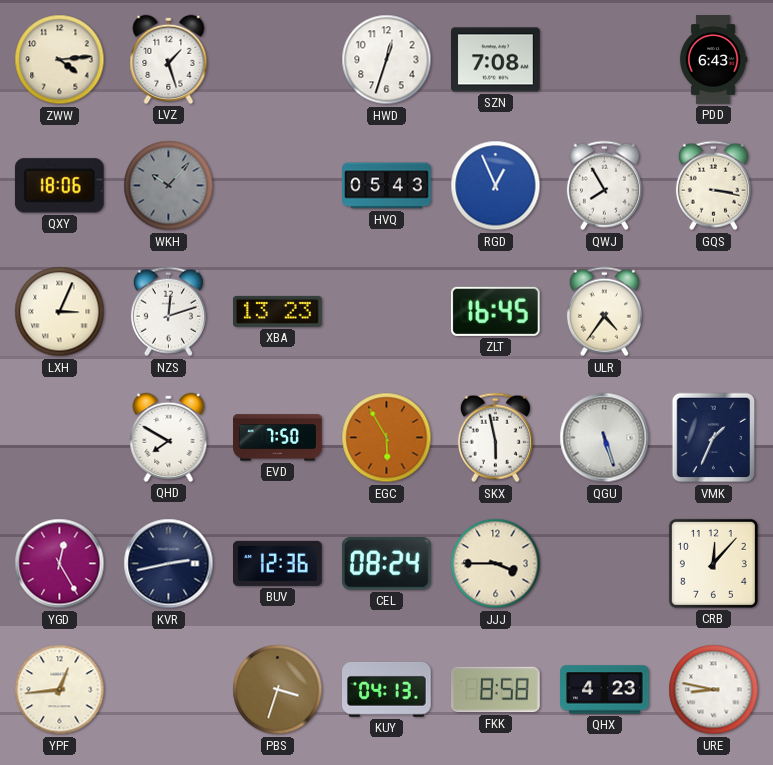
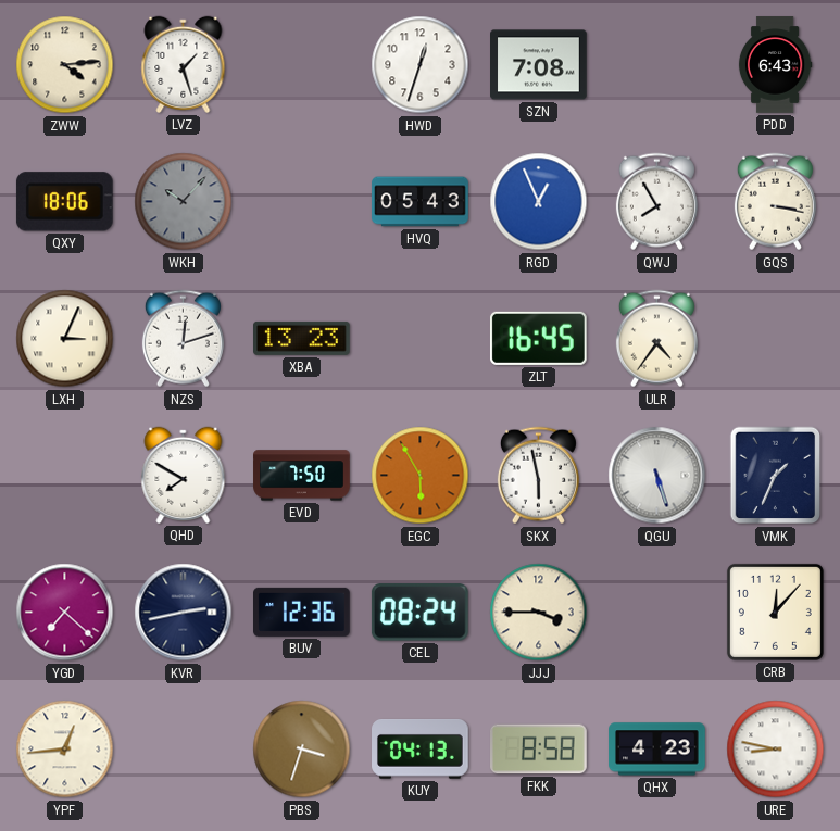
YGD: 12:25 -> 7:22 (65, 613)
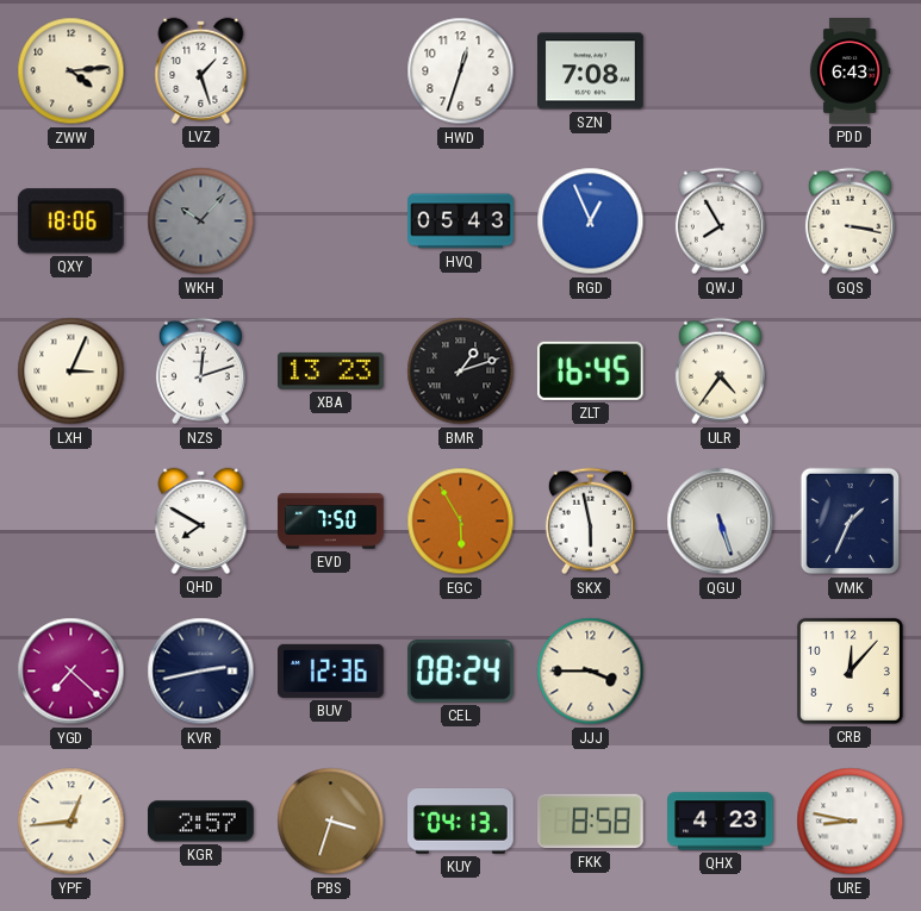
BMR: none -> 1:12 (461, 372)
KGR: none -> 2:57 (201, 822)
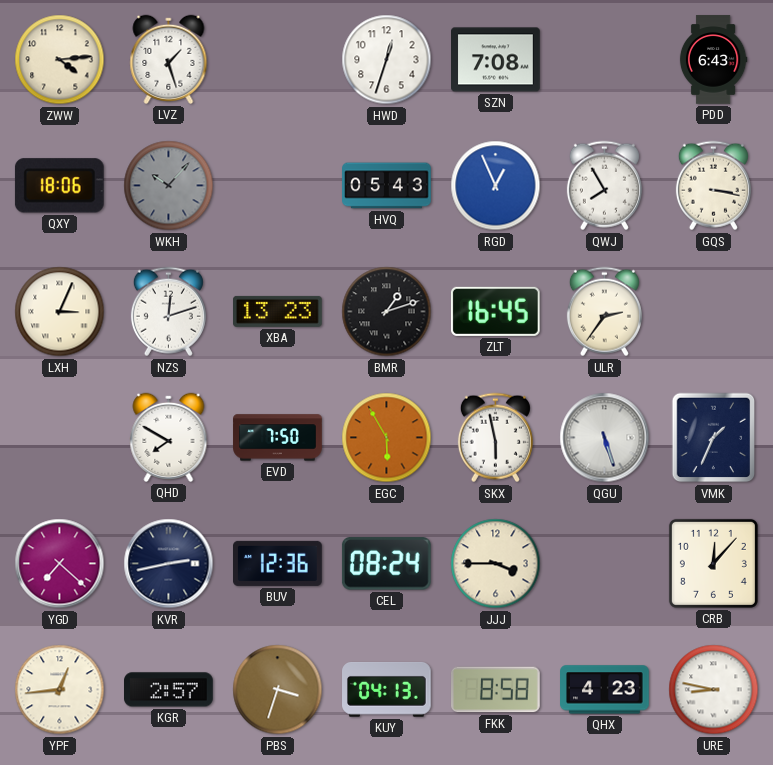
ULR: 4:36 -> 2:36 (604, 312)
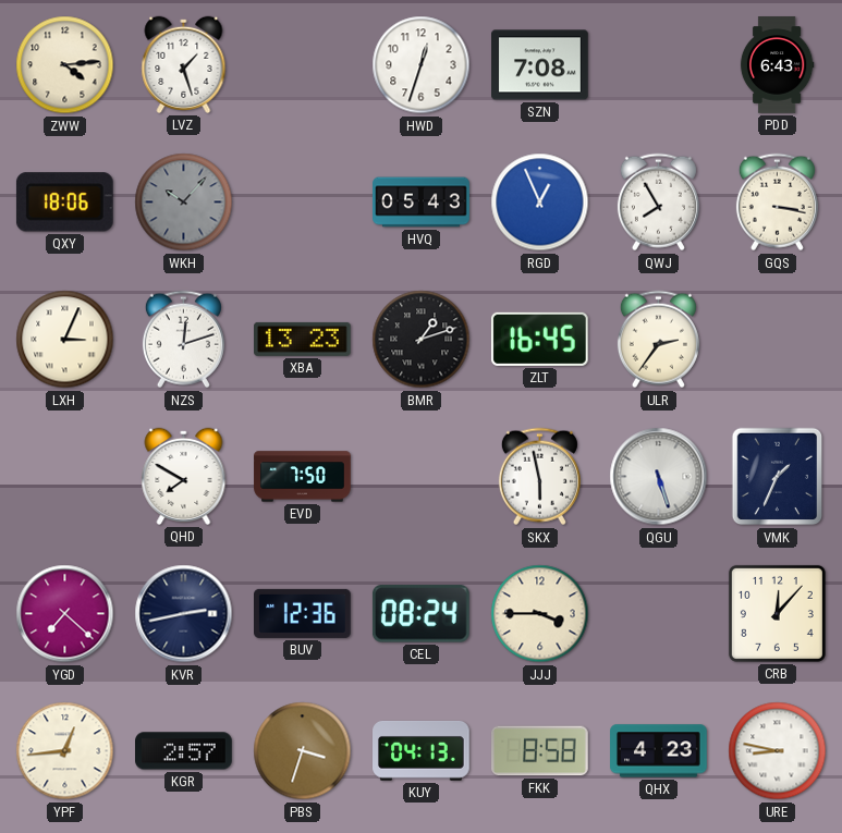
EGC: 5:55 -> none (387, 438)
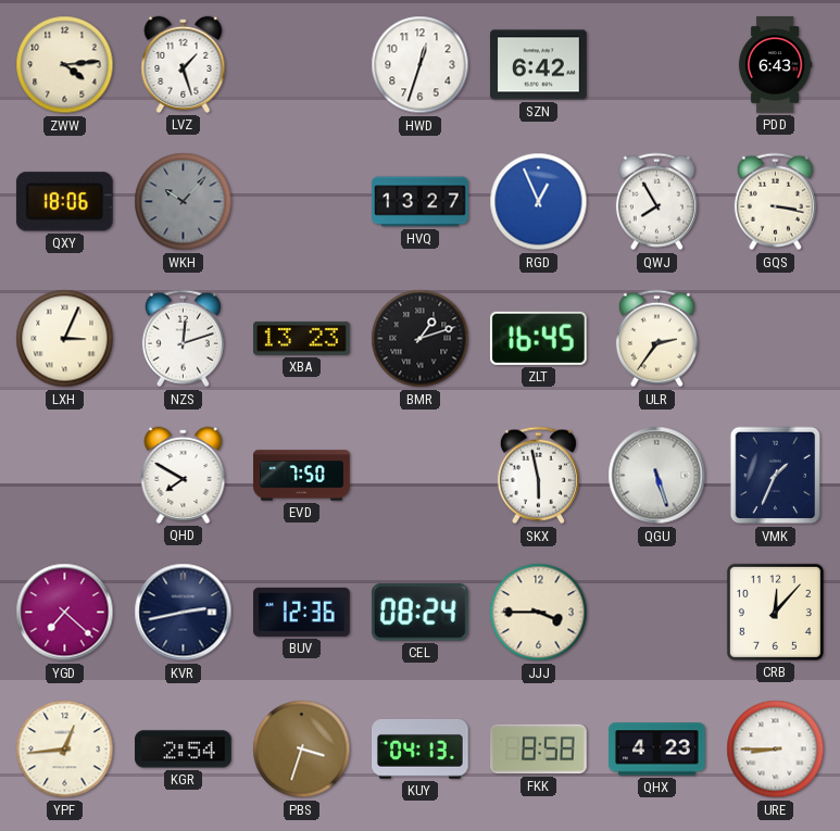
SZN: 7:08 -> 6:42 (539, 65)
HVQ: 05:43 -> 13:27 (421, 202)
KGR: 2:57 -> 2:54 (184, 750)
URE: 8:47 -> 8:45 (776, 750)
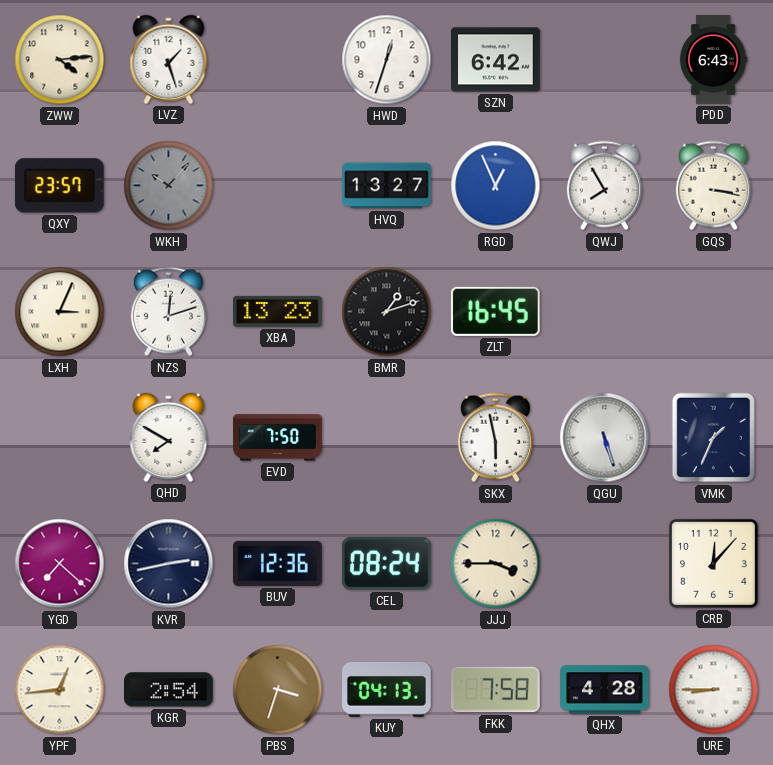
QXY: 18:06 -> 23:57 (59, 186)
ULR: 2:36 -> none (656, 339)
FKK: 8:58 -> 7:58 (496, 690)
QHX: 4:23 -> 4:28 (605, 690)
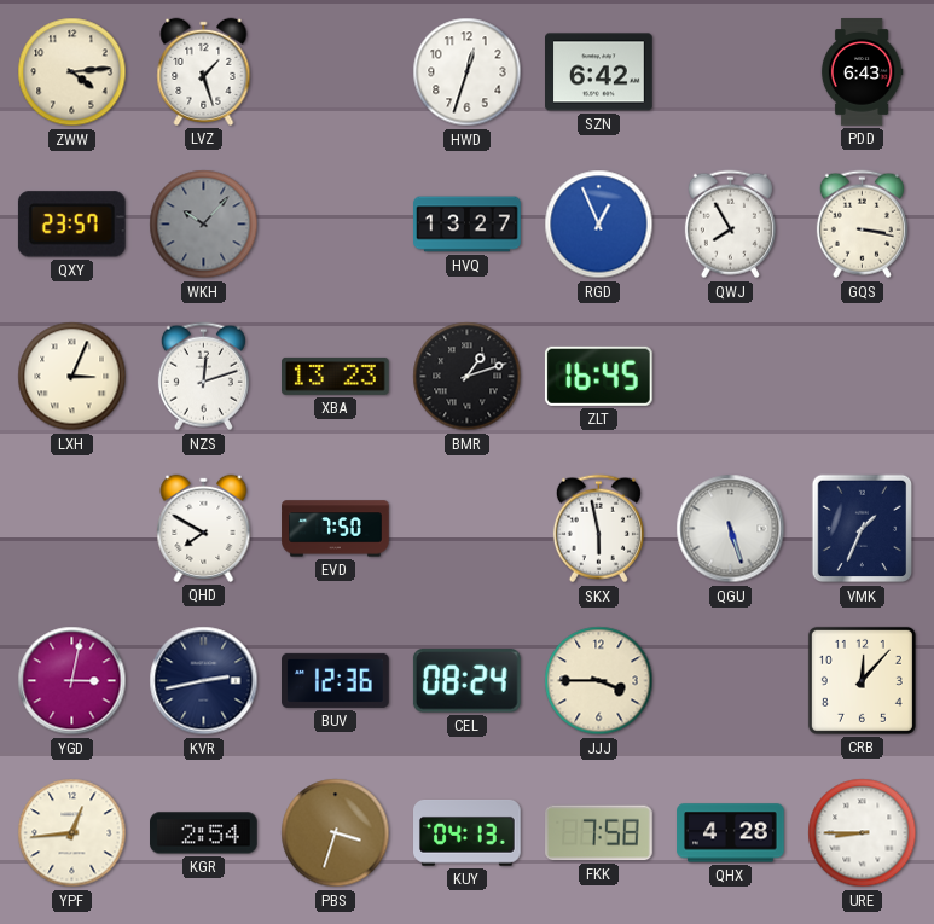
YGD: 7:22 -> 3:02 (72, 681)
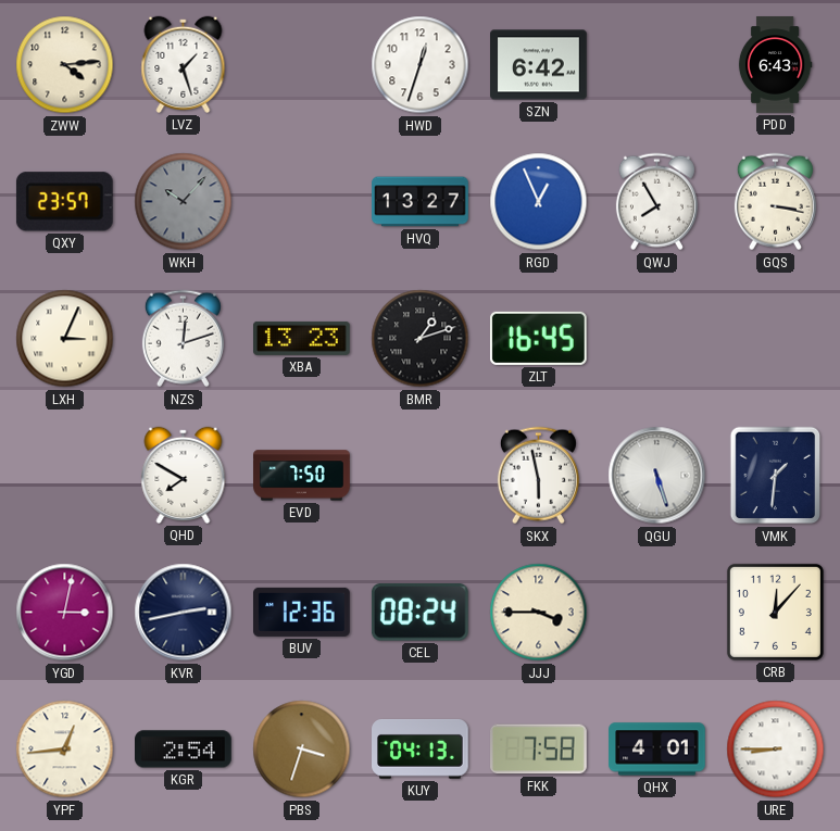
VMK: 1:34 -> 1:31 (776, 476)
QHX: 4:28 -> 4:01 (657, 750)
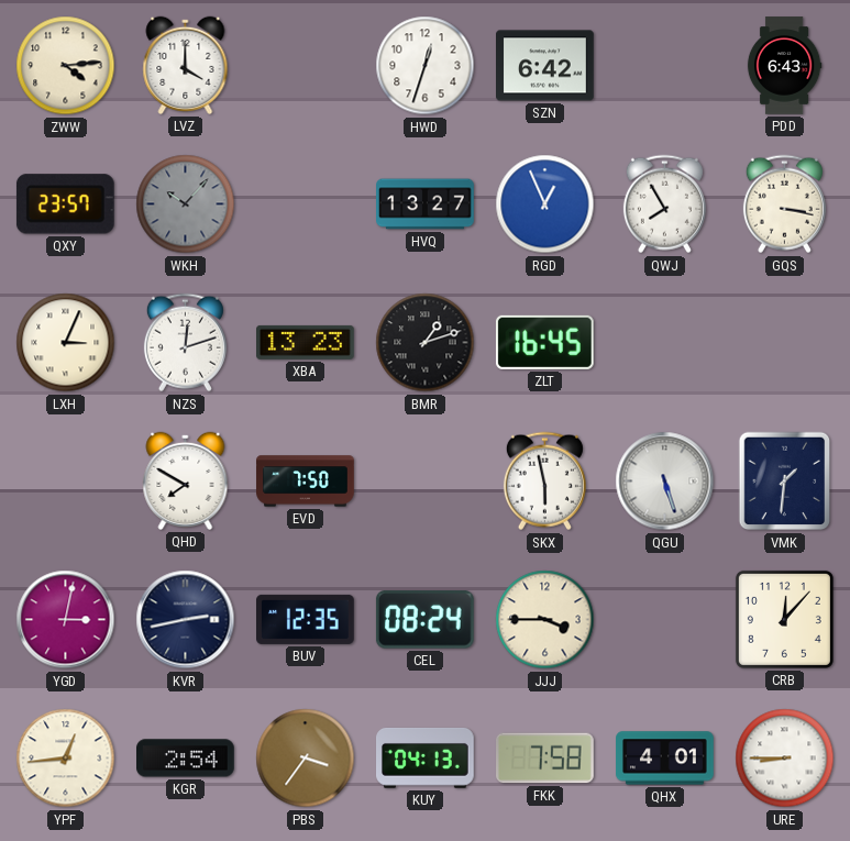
LVZ: 1:27 -> 4:00 (186, 65)
BUV: 12:36 -> 12:35 (306, 619)
PBS: 3:33 -> 3:36 (306, 759)
